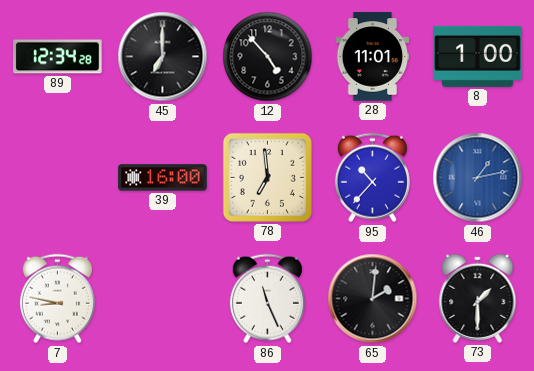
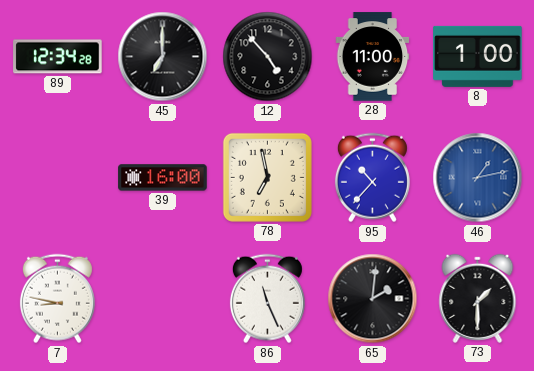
28: 11:01 -> 11:00 (373, 57)
78: 6:59 -> 6:58 (267, 177)
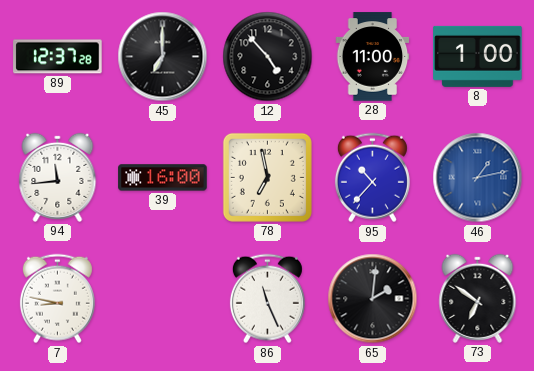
89: 12:34 -> 12:37 (58, 57)
94: none -> 11:44 (58, 177)
73: 1:30 -> 6:51 (478, 298)
